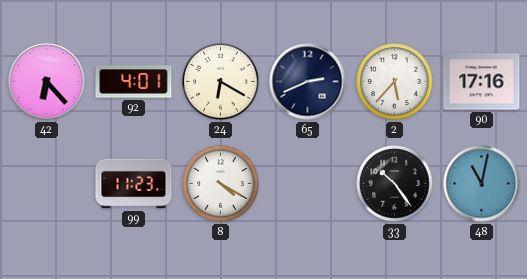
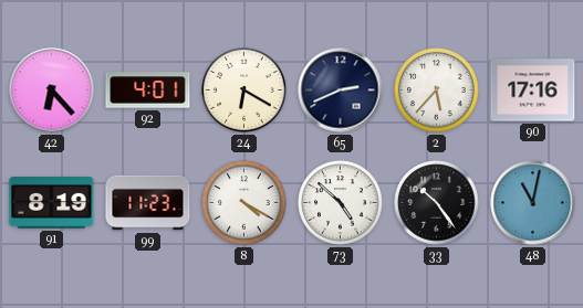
91: none -> 8:19 (52, 203)
73: none -> 4:52 (341, 203)
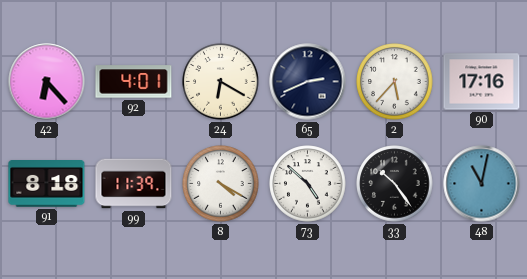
91: 8:19 -> 8:18 (47, 184)
99: 11:23 -> 11:39 (134, 184)
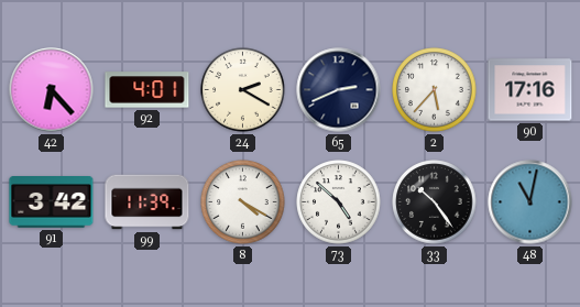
24: 6:20 -> 2:20 (243, 90)
91: 8:18 -> 3:42 (52, 202)
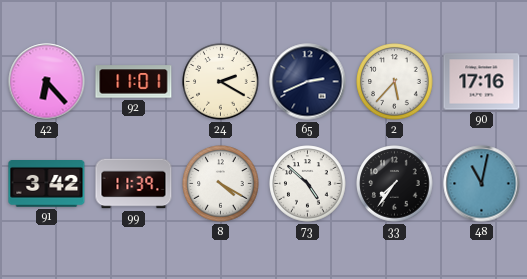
92: 4:01 -> 11:01 (134, 82)
33: 10:24 -> 7:36 (395, 184)
